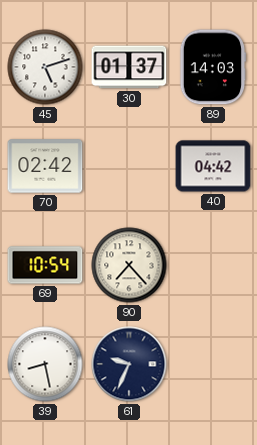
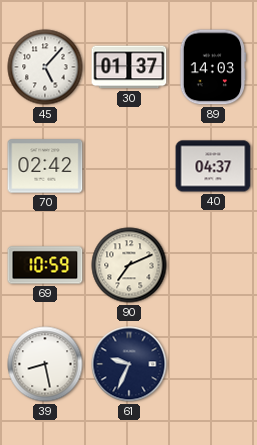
45: 5:12 -> 5:07 (45, 67)
40: 04:42 -> 04:37 (213, 166)
69: 10:54 -> 10:59 (45, 265)
90: 7:23 -> 7:11 (129, 265)
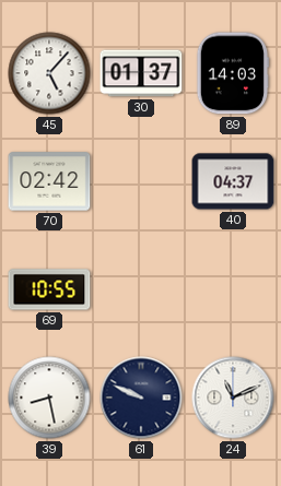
69: 10:59 -> 10:55 (49, 289)
90: 7:11 -> none (129, 265)
61: 9:34 -> 9:49 (141, 398)
24: none -> 11:11 (233, 398)
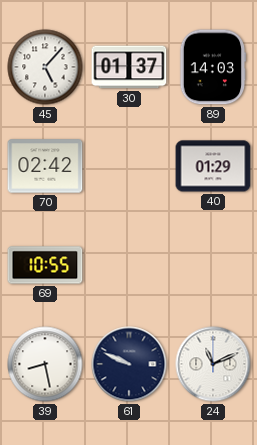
40: 04:37 -> 01:29 (213, 166)
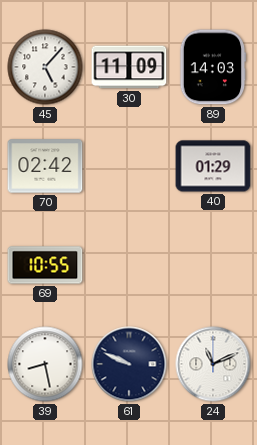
30: 01:37 -> 11:09 (129, 67)
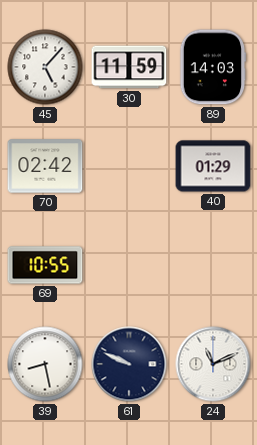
30: 11:09 -> 11:59 (129, 67)
